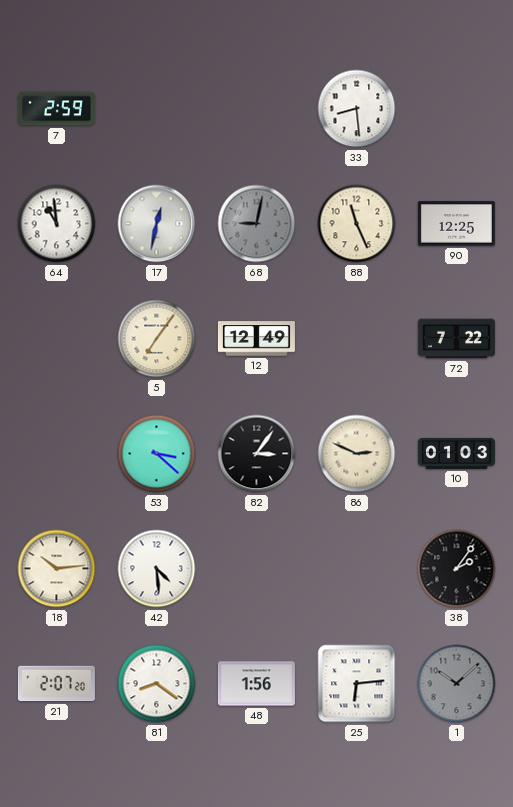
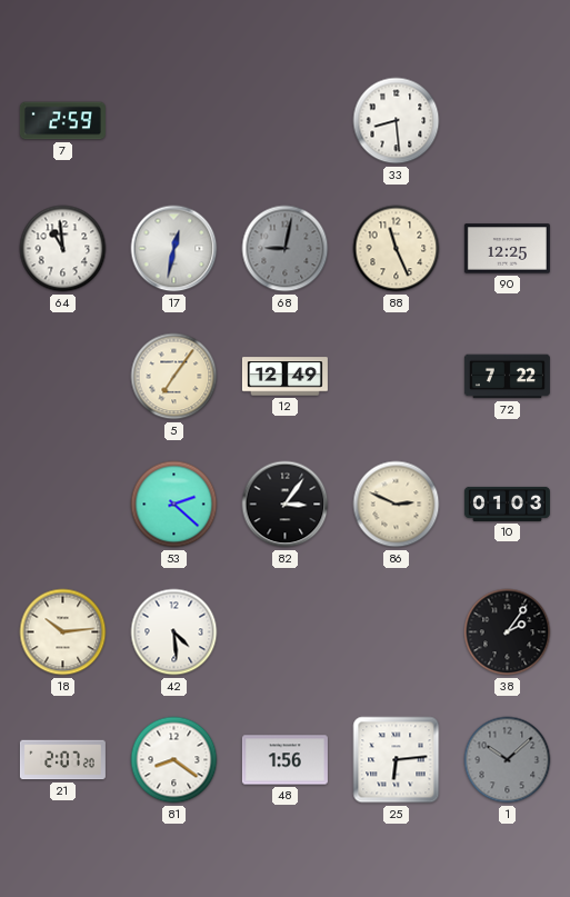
53: 3:22 -> 2:22 (174, 505)
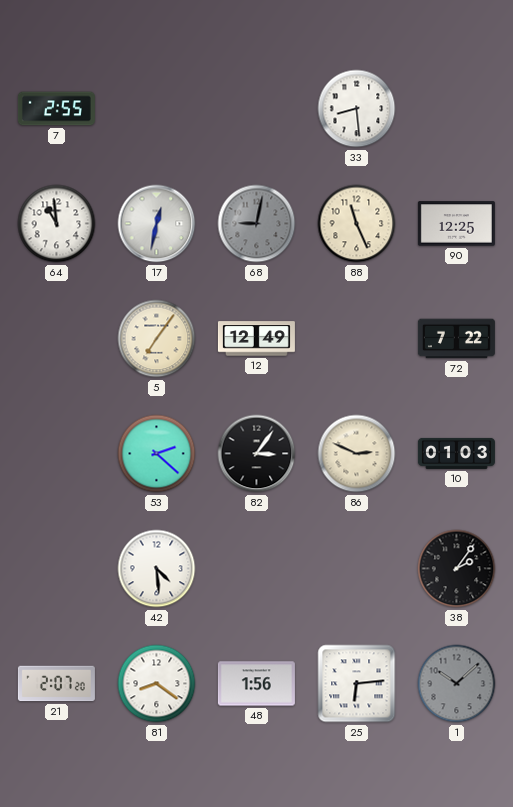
7: 2:59 -> 2:55 (56, 109)
18: 10:14 -> none (63, 632)
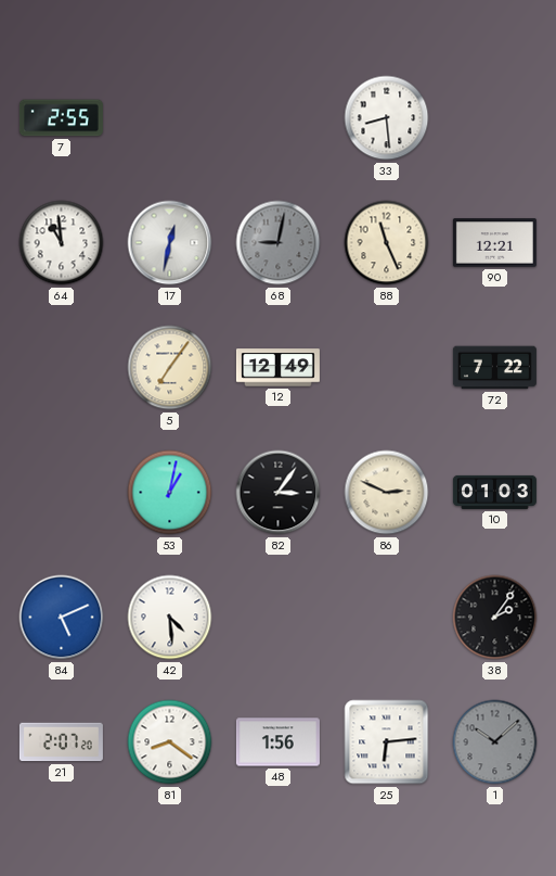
90: 12:25 -> 12:21 (494, 243)
53: 2:22 -> 1:02 (170, 493)
84: none -> 5:11 (62, 618)
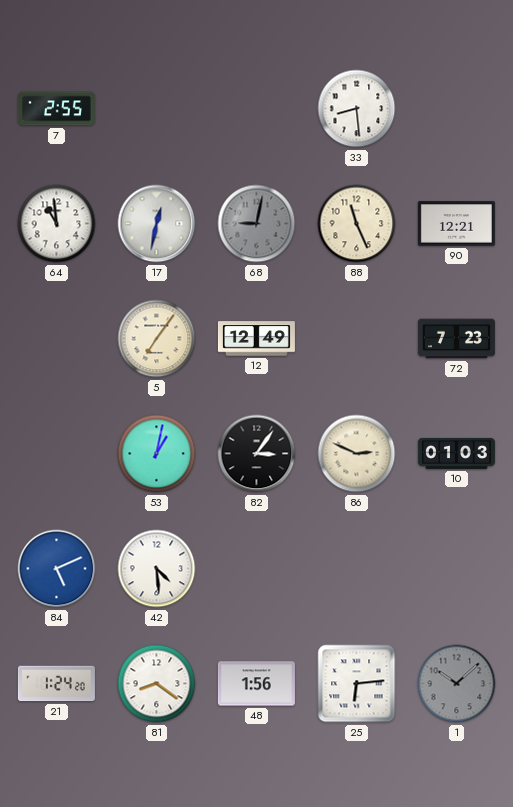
72: 7:22 -> 7:23 (456, 339)
38: 2:06 -> none (495, 618)
21: 2:07 -> 1:24 (56, 684)
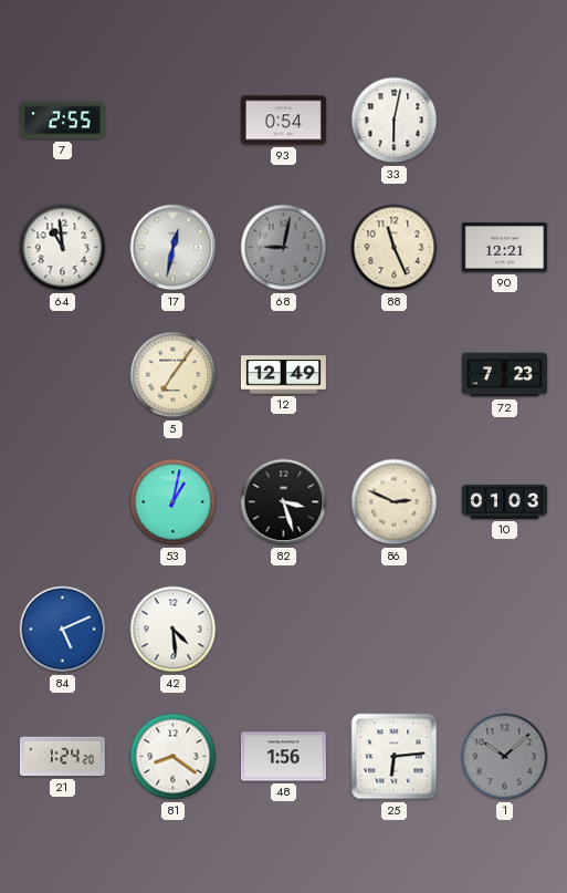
93: none -> 0:54 (283, 121)
33: 8:29 -> 6:02 (395, 121)
82: 3:06 -> 3:27 (284, 502)
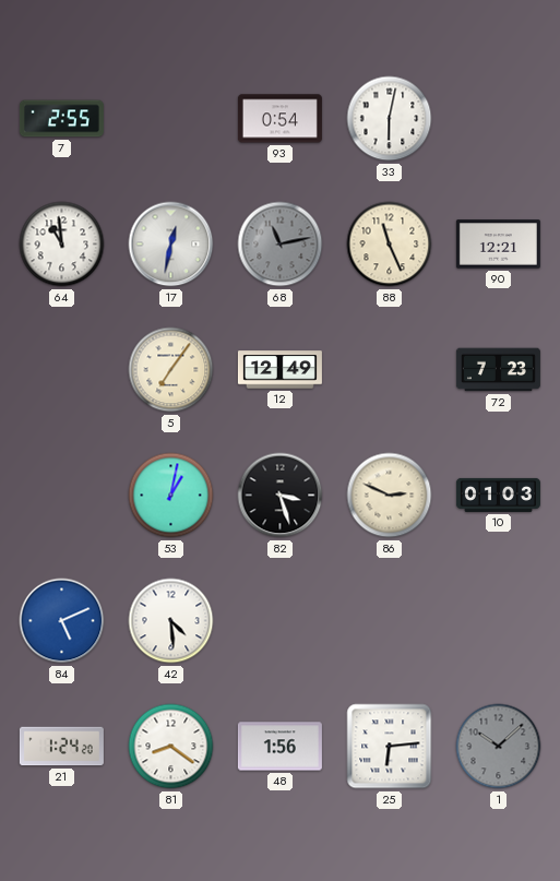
68: 9:02 -> 11:13 (281, 245)
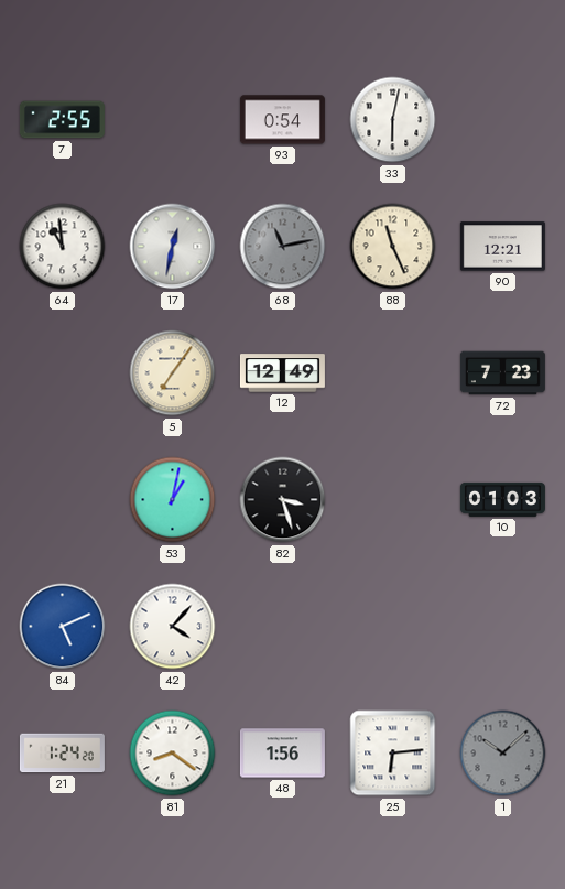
86: 2:49 -> none (390, 496)
42: 4:29 -> 4:07 (173, 627)
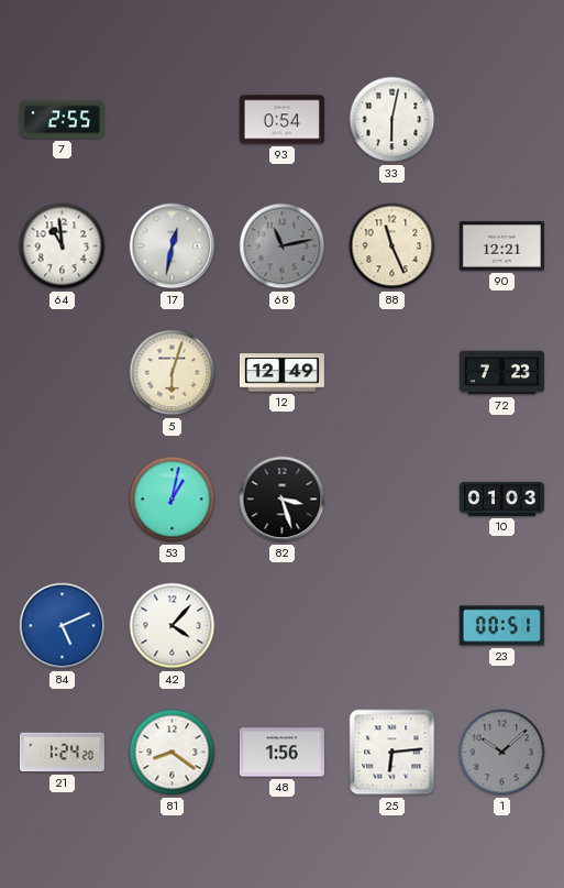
5: 7:06 -> 6:03 (173, 373)
23: none -> 00:51 (501, 626)
